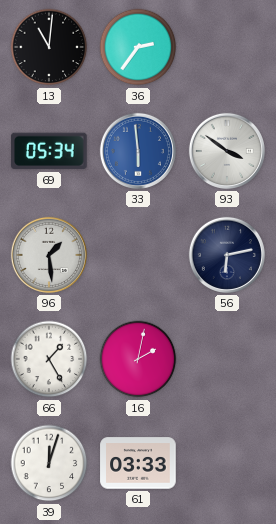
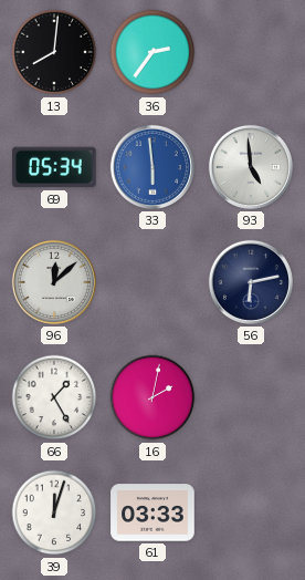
13: 11:01 -> 8:01 (54, 52)
93: 3:51 -> 4:59 (251, 167)
96: 1:29 -> 12:08 (54, 282)
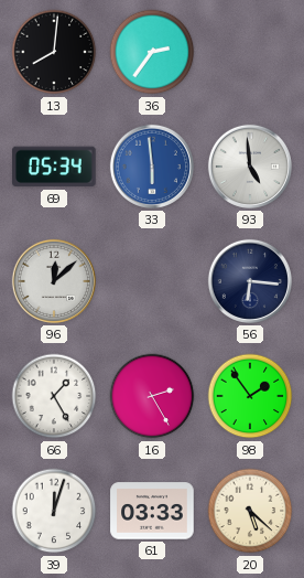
56: 6:13 -> 6:16 (250, 281)
16: 2:02 -> 2:25 (152, 396)
98: none -> 1:54 (250, 396)
20: none -> 5:22 (250, 511)
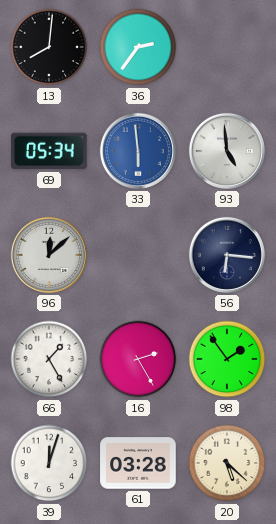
61: 03:33 -> 03:28 (138, 463)
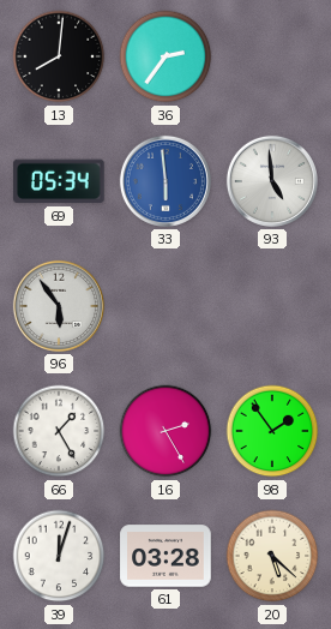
96: 12:08 -> 5:54 (59, 306)
56: 6:16 -> none (227, 255)
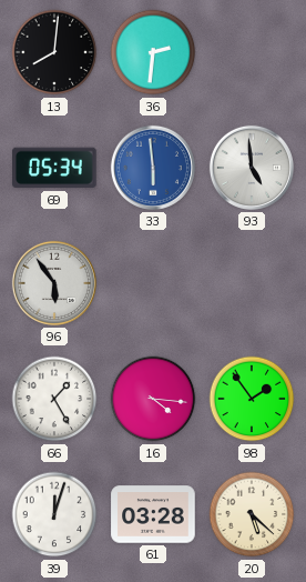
36: 2:36 -> 2:31 (153, 52)
16: 2:25 -> 4:16 (153, 399)
